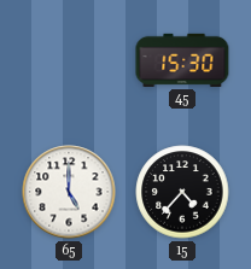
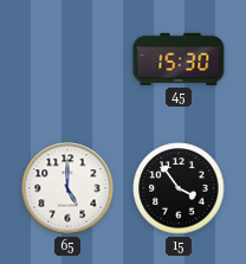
15: 4:37 -> 3:54 (179, 188)
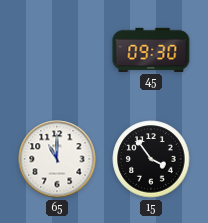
45: 15:30 -> 09:30 (151, 50)
65: 5:00 -> 11:00 (57, 159)
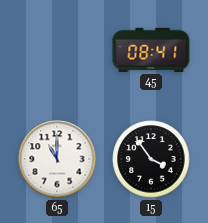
45: 09:30 -> 08:41 (151, 50)
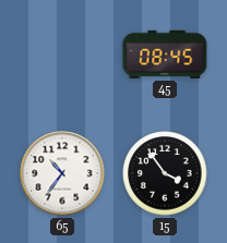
45: 08:41 -> 08:45 (165, 54)
65: 11:00 -> 10:36 (62, 173)
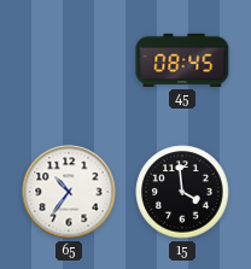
15: 3:54 -> 3:59 (182, 192)
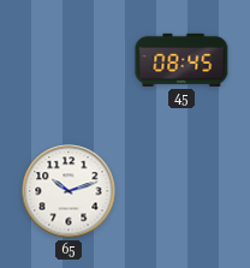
65: 10:36 -> 10:12 (69, 191)
15: 3:59 -> none (182, 192)
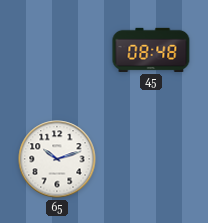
45: 08:45 -> 08:48 (151, 50)
